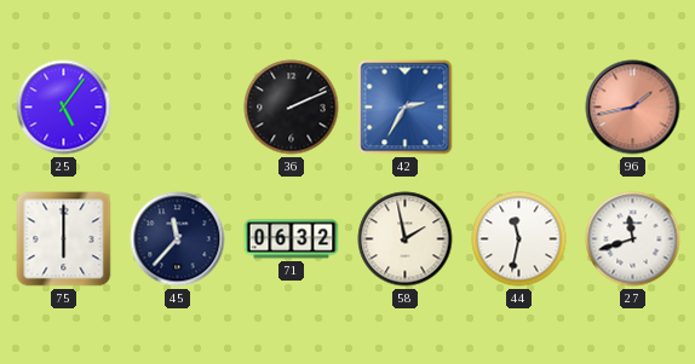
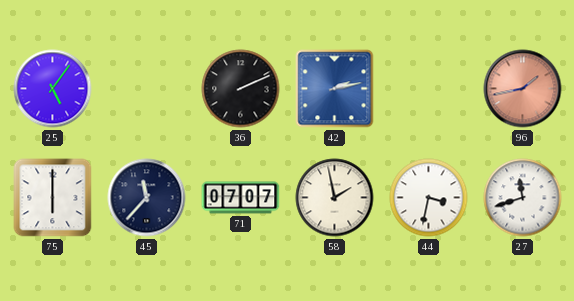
42: 2:35 -> 2:13 (335, 89)
71: 06:32 -> 07:07 (241, 198)
44: 11:32 -> 3:32 (429, 198)
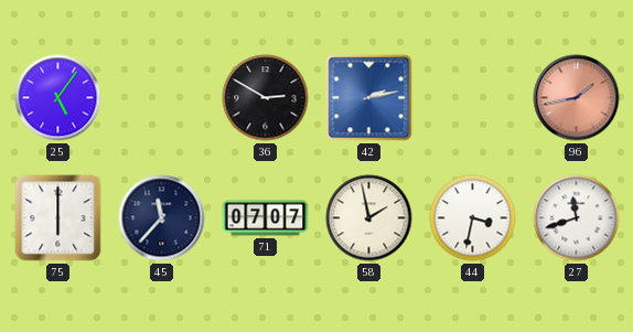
36: 2:11 -> 2:50 (266, 98)
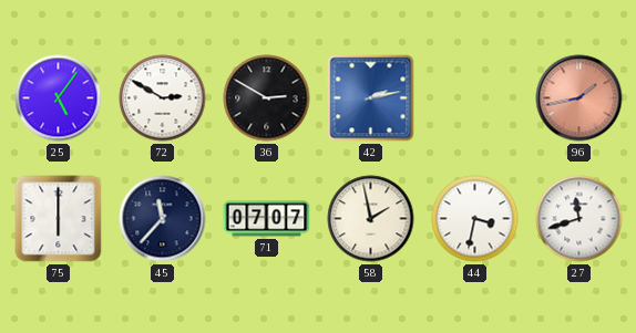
72: none -> 2:50 (163, 98)
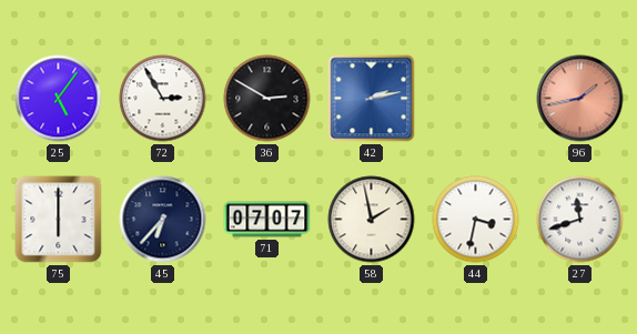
72: 2:50 -> 2:55 (163, 99)
45: 11:37 -> 6:37 (163, 220)
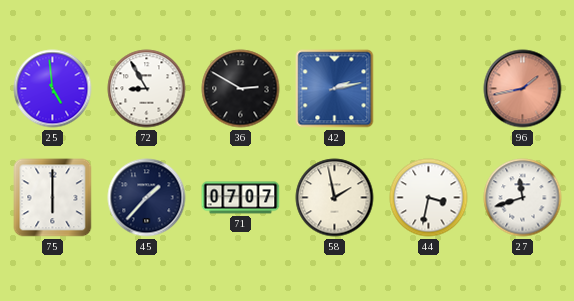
25: 5:06 -> 4:59 (53, 89)
72: 2:55 -> 8:55 (147, 89)
45: 6:37 -> 1:37 (147, 198)
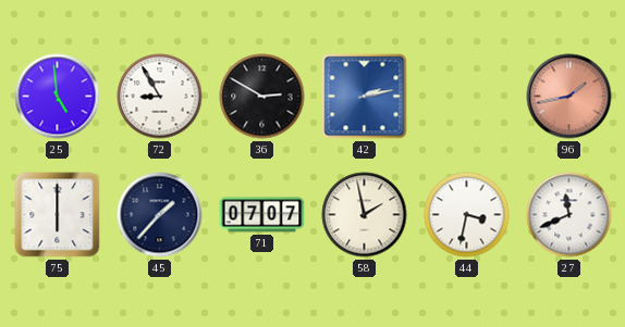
27: 11:42 -> 11:41 (569, 215)
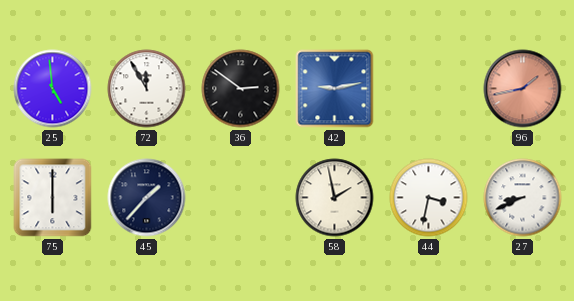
72: 8:55 -> 11:55 (147, 89)
36: 2:50 -> 2:51 (241, 89)
42: 2:13 -> 9:13 (335, 89)
71: 07:07 -> none (262, 215)
27: 11:41 -> 8:41 (523, 198)
